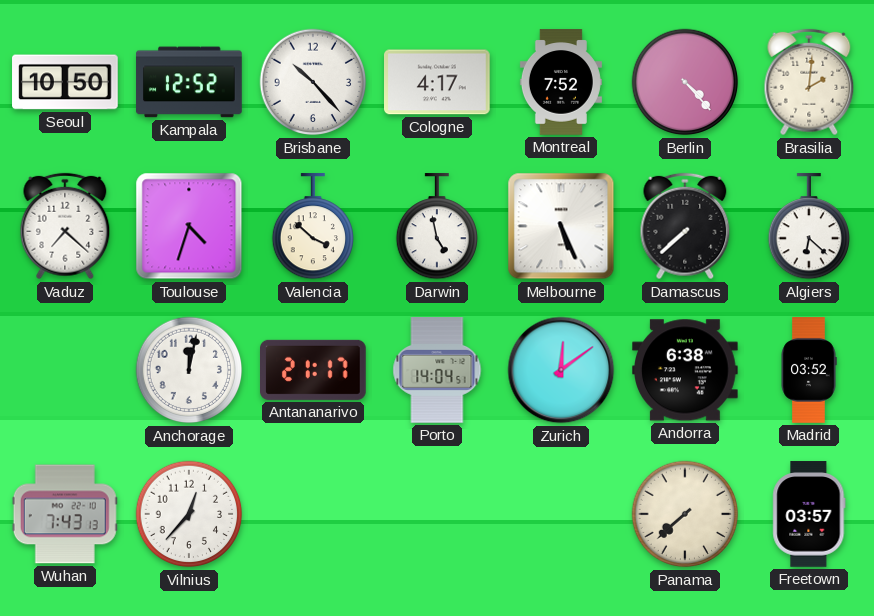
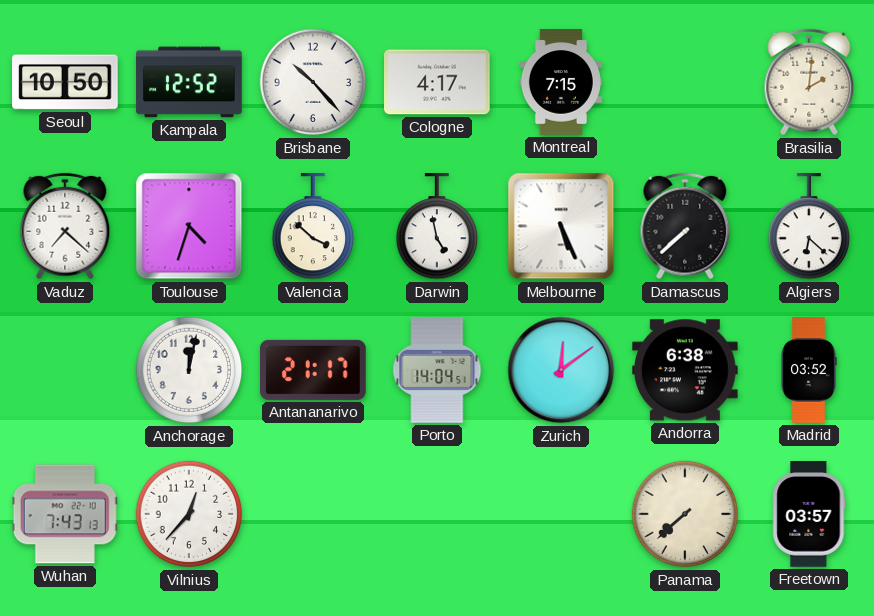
Montreal: 7:52 -> 7:15 (561, 82)
Berlin: 4:23 -> none (685, 82)
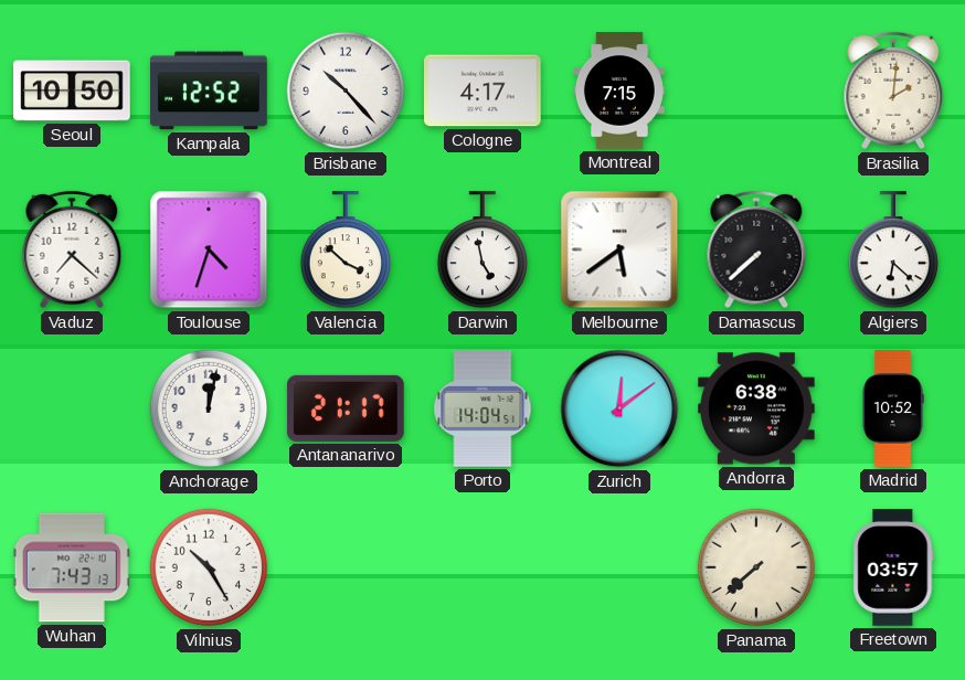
Melbourne: 5:26 -> 5:39 (619, 249)
Madrid: 03:52 -> 10:52 (893, 408)
Vilnius: 12:37 -> 10:25 (209, 567)
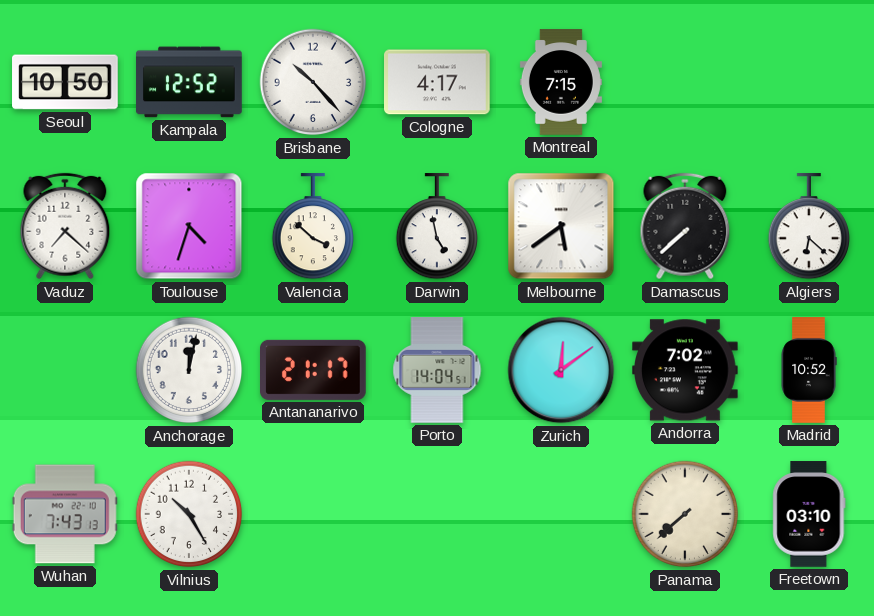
Brasilia: 2:01 -> none (893, 91)
Andorra: 6:38 -> 7:02 (686, 370)
Freetown: 03:57 -> 03:10 (809, 514)
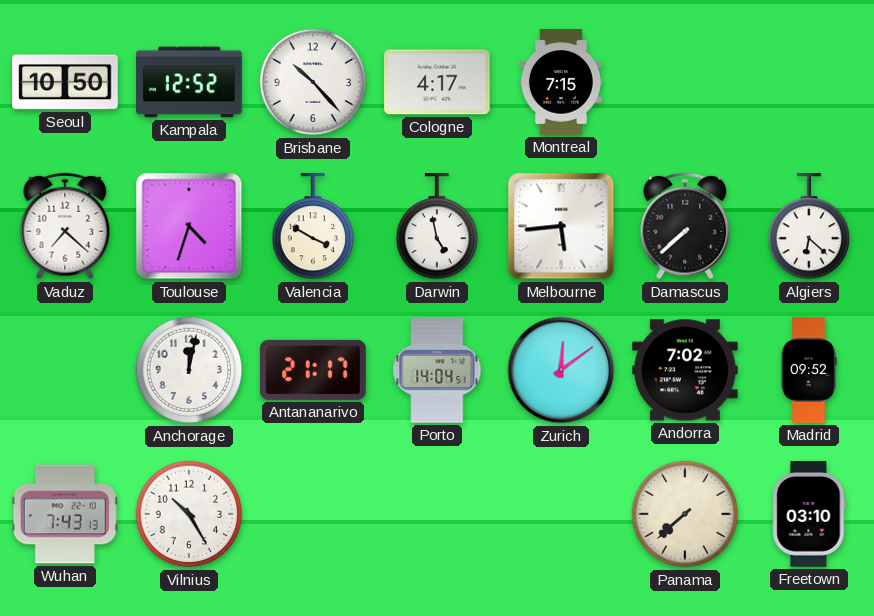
Valencia: 3:52 -> 3:50 (312, 227)
Melbourne: 5:39 -> 5:44 (561, 226)
Madrid: 10:52 -> 09:52 (809, 370)
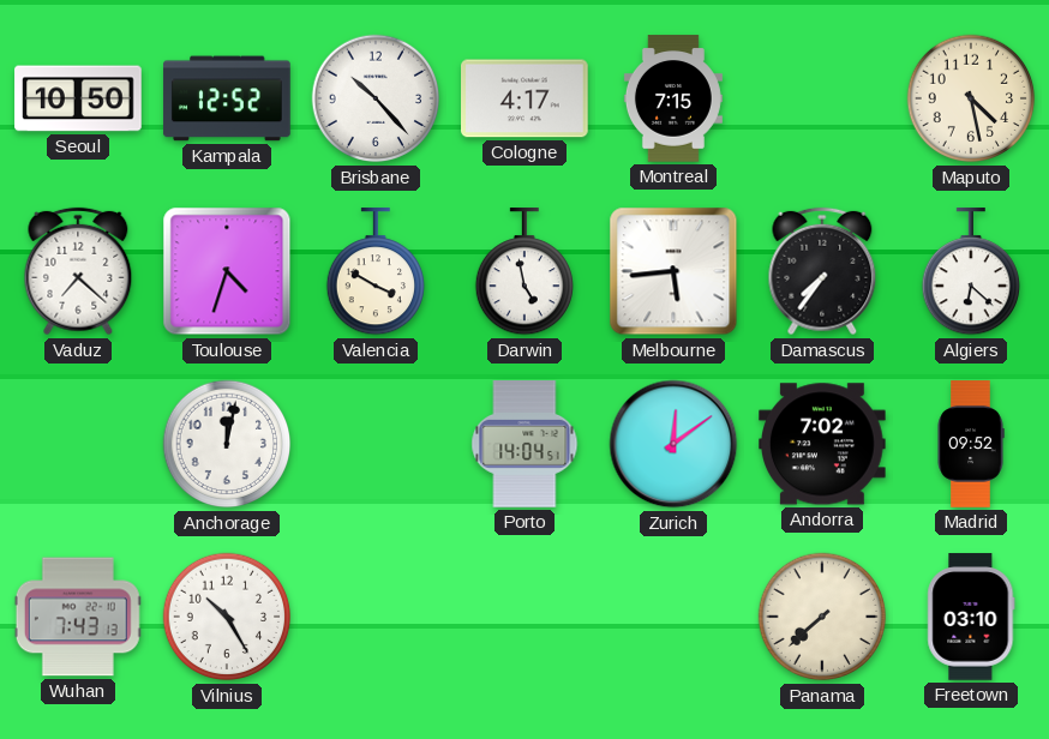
Maputo: none -> 4:28 (971, 98)
Damascus: 7:38 -> 7:36 (822, 271)
Antananarivo: 21:17 -> none (313, 370)
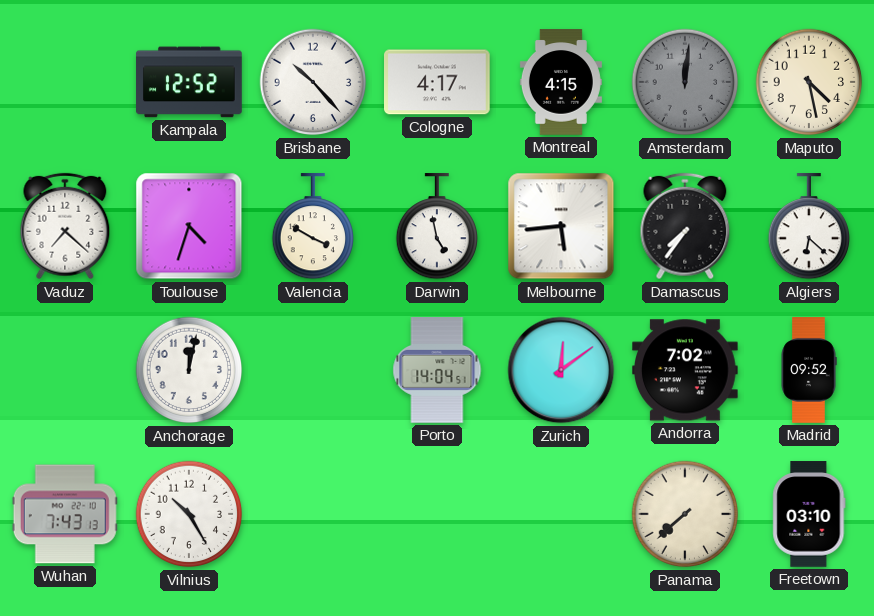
Seoul: 10:50 -> none (78, 98)
Montreal: 7:15 -> 4:15 (561, 82)
Amsterdam: none -> 12:01 (685, 82)
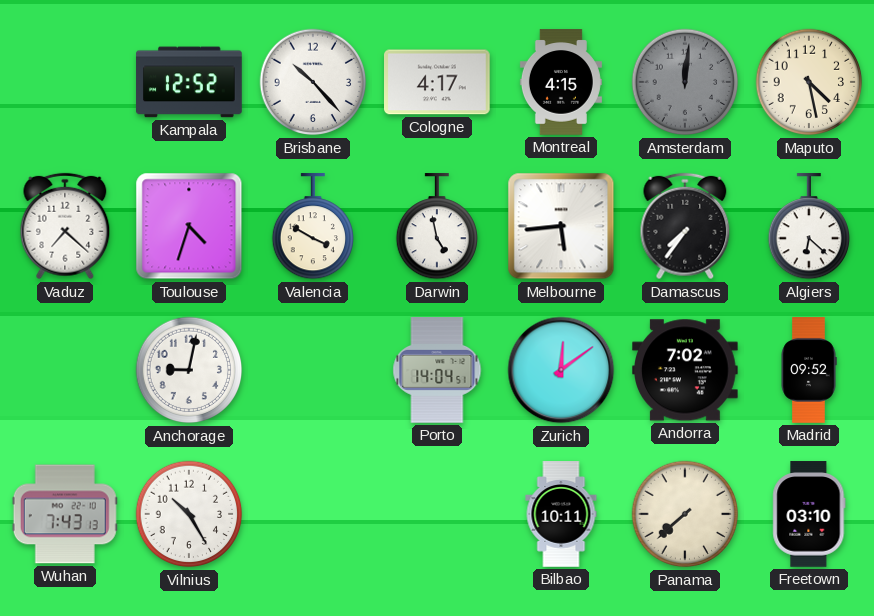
Anchorage: 12:02 -> 9:02 (189, 370)
Bilbao: none -> 10:11 (561, 514)
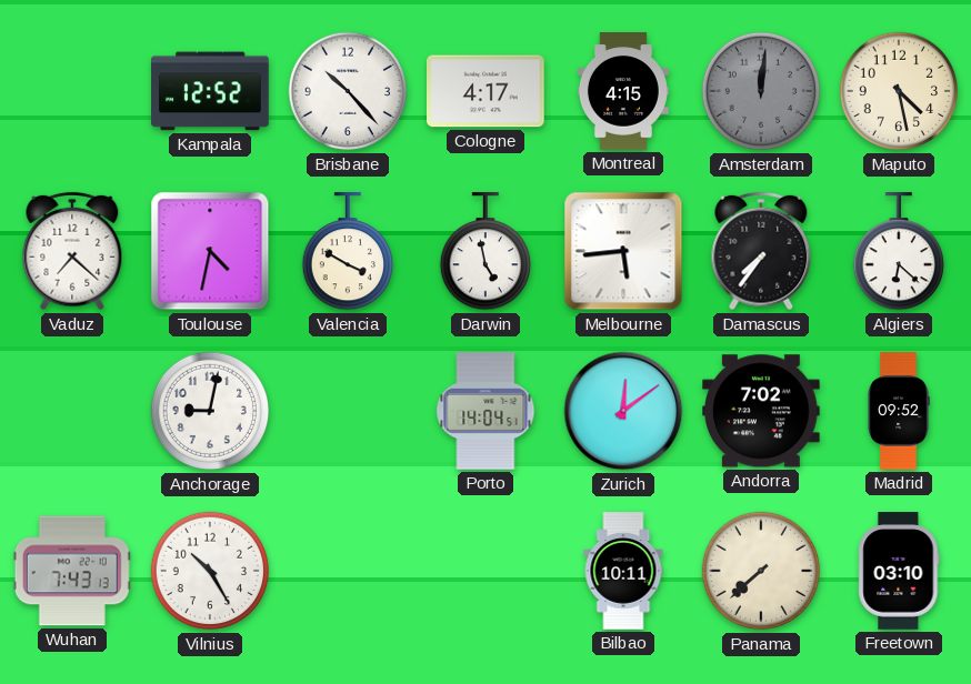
Toulouse: 4:33 -> 4:32 (210, 251)
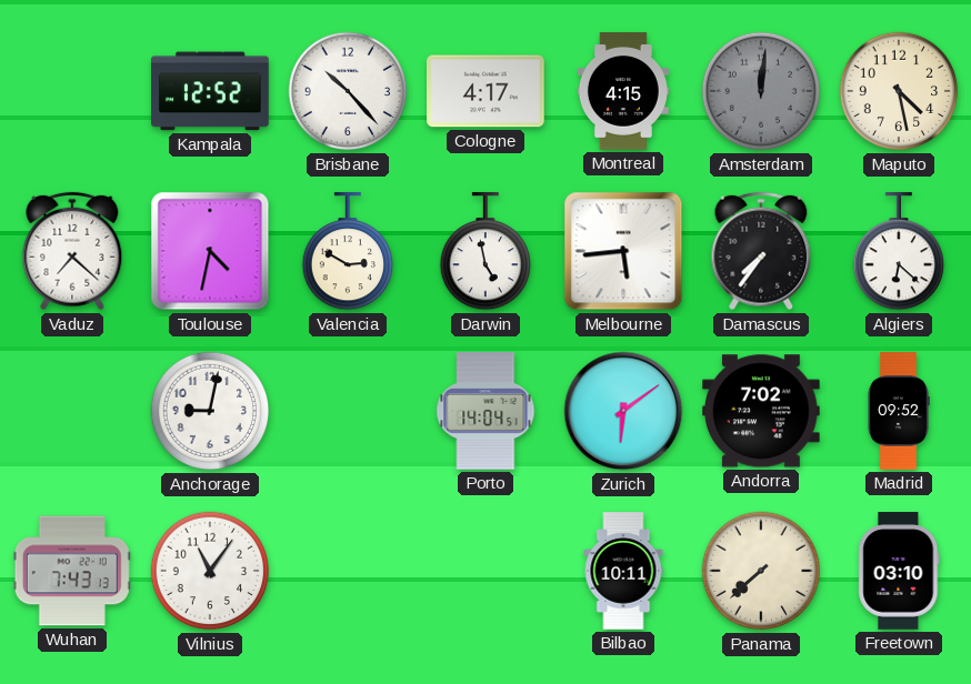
Valencia: 3:50 -> 2:50 (347, 252)
Zurich: 12:09 -> 6:09 (623, 411)
Vilnius: 10:25 -> 11:06 (210, 571)
